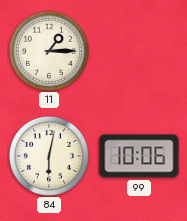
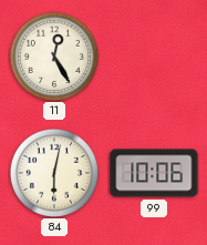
11: 1:15 -> 12:25 (54, 57)
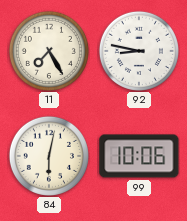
11: 12:25 -> 7:25 (49, 51)
92: none -> 8:47 (139, 51)
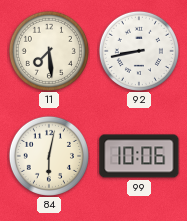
11: 7:25 -> 7:29 (49, 51)
92: 8:47 -> 8:43 (139, 51)
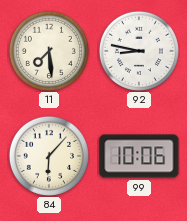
92: 8:43 -> 8:47 (139, 51)
84: 6:02 -> 6:07 (49, 156)
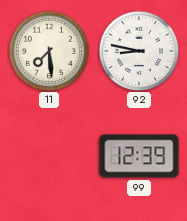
84: 6:07 -> none (49, 156)
99: 10:06 -> 12:39 (139, 156)
